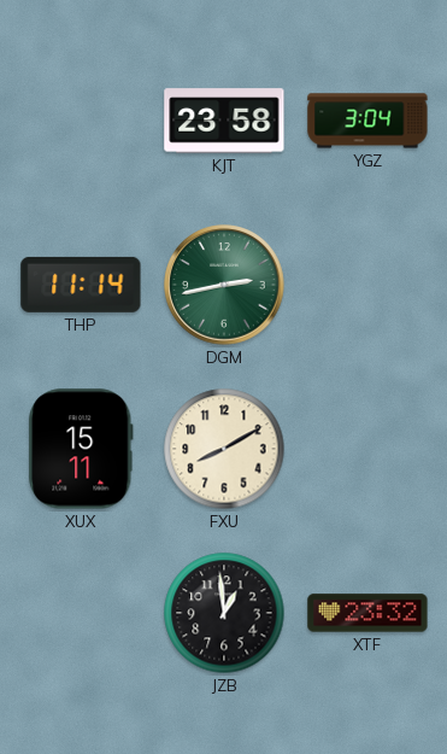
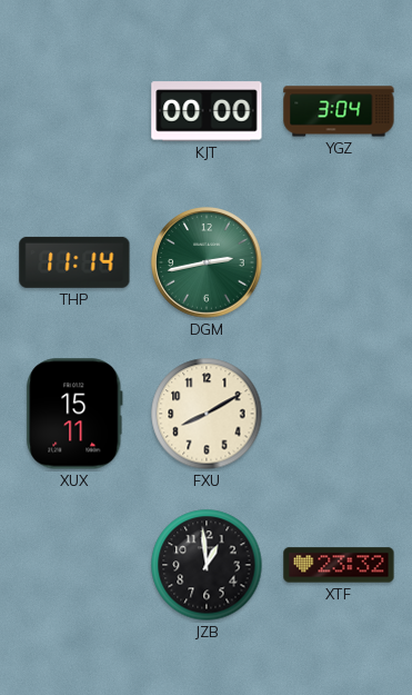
KJT: 23:58 -> 00:00 (207, 111)
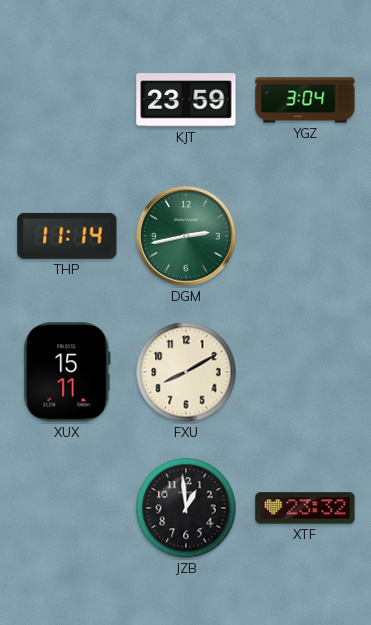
KJT: 00:00 -> 23:59 (186, 100)
